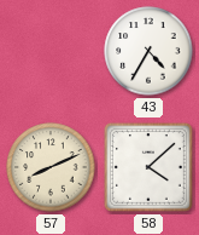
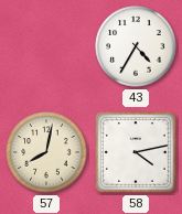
57: 8:11 -> 8:02 (46, 152)
58: 4:08 -> 4:13 (136, 152)
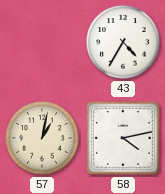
57: 8:02 -> 1:02 (42, 138)
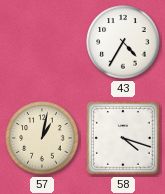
58: 4:13 -> 4:18 (123, 138)
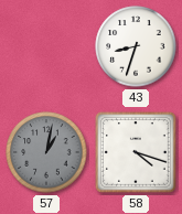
43: 4:35 -> 8:33 (136, 46)
57 dial: cream -> grey (46, 152)
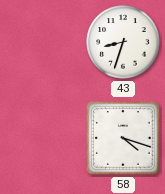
57: 1:02 -> none (46, 152)
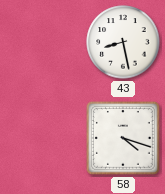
43: 8:33 -> 8:28 (123, 42)
